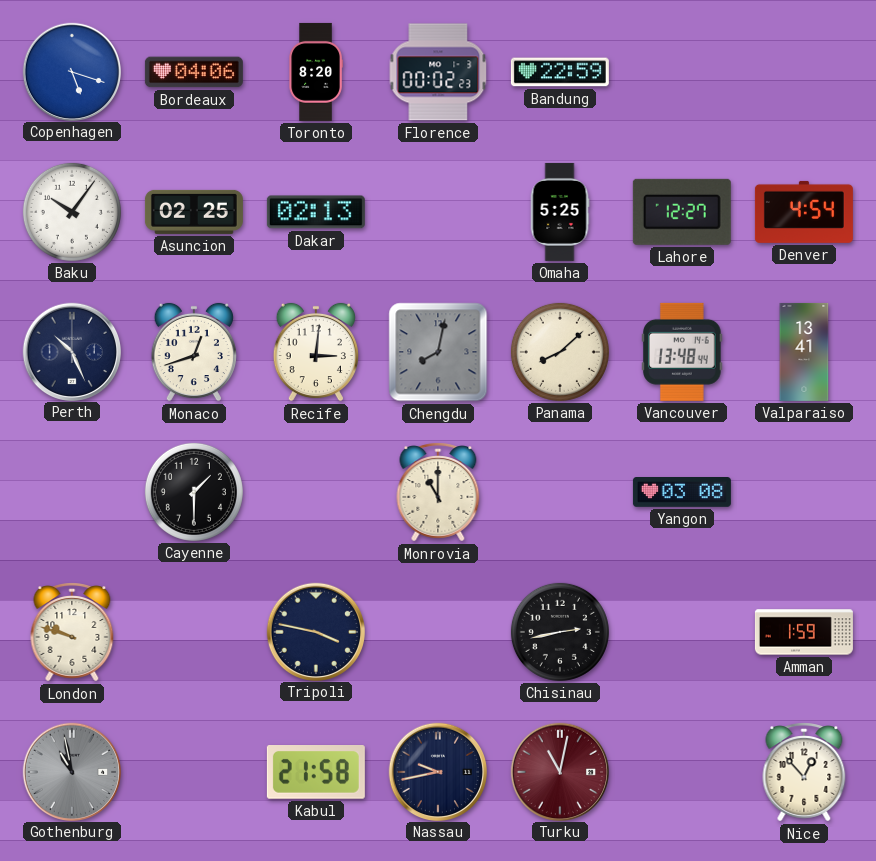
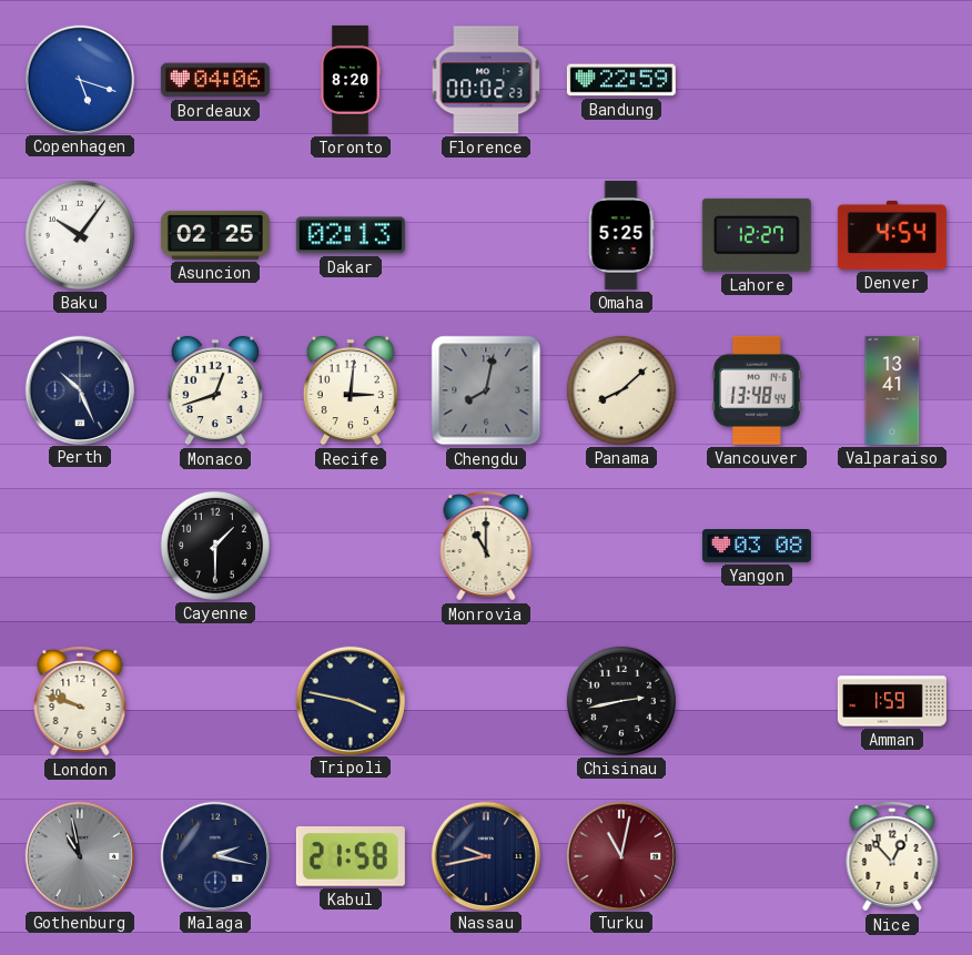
Malaga: none -> 2:17 (214, 855)
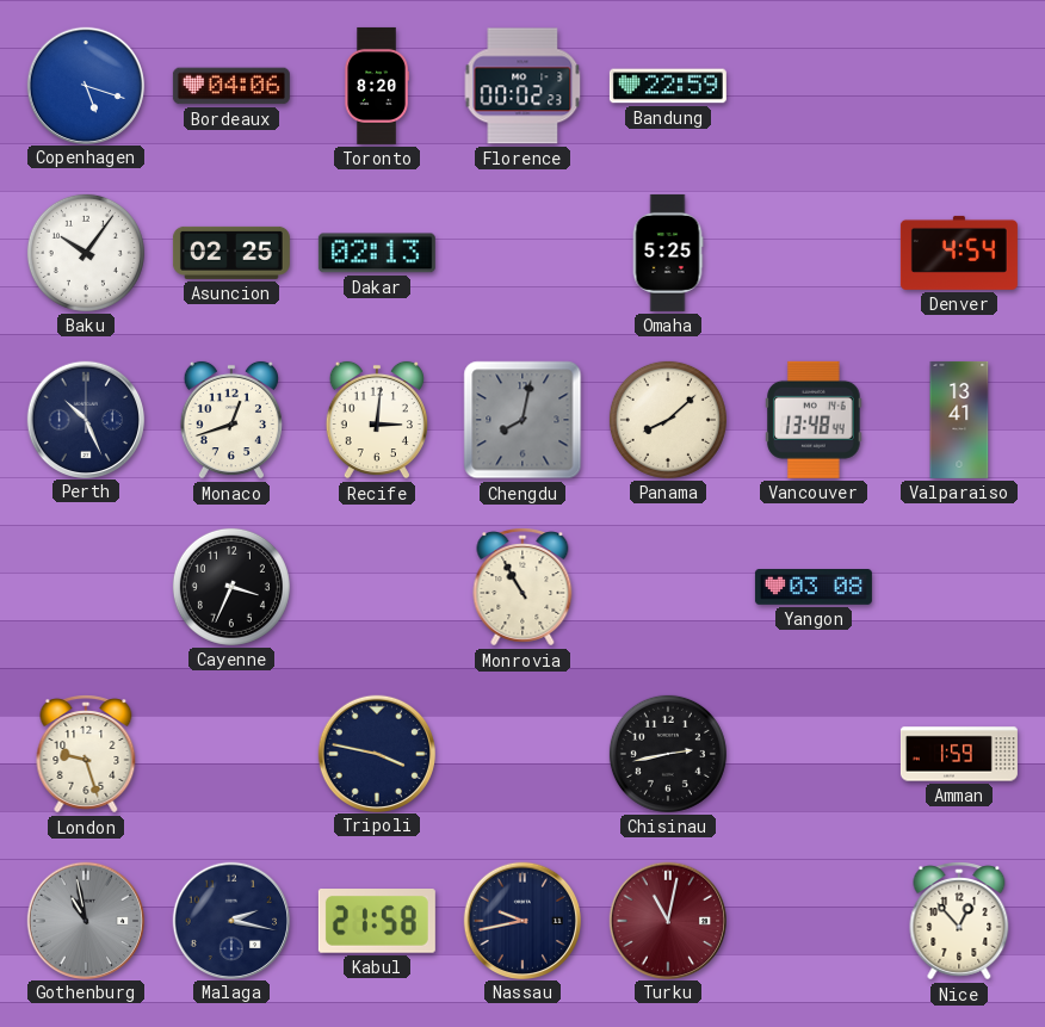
Lahore: 12:27 -> none (757, 235)
Cayenne: 1:30 -> 3:34 (231, 587)
Monrovia: 11:00 -> 10:55 (522, 587)
London: 9:48 -> 9:27 (86, 754)
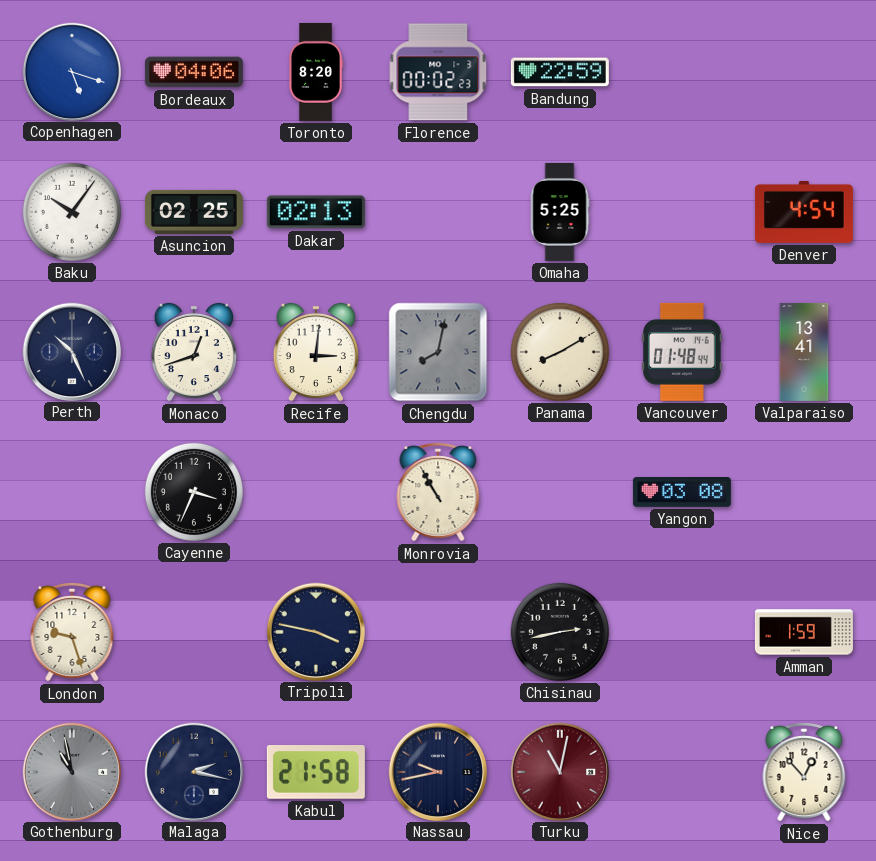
Panama: 8:08 -> 8:10 (560, 352)
Vancouver: 13:48 -> 01:48 (683, 352)
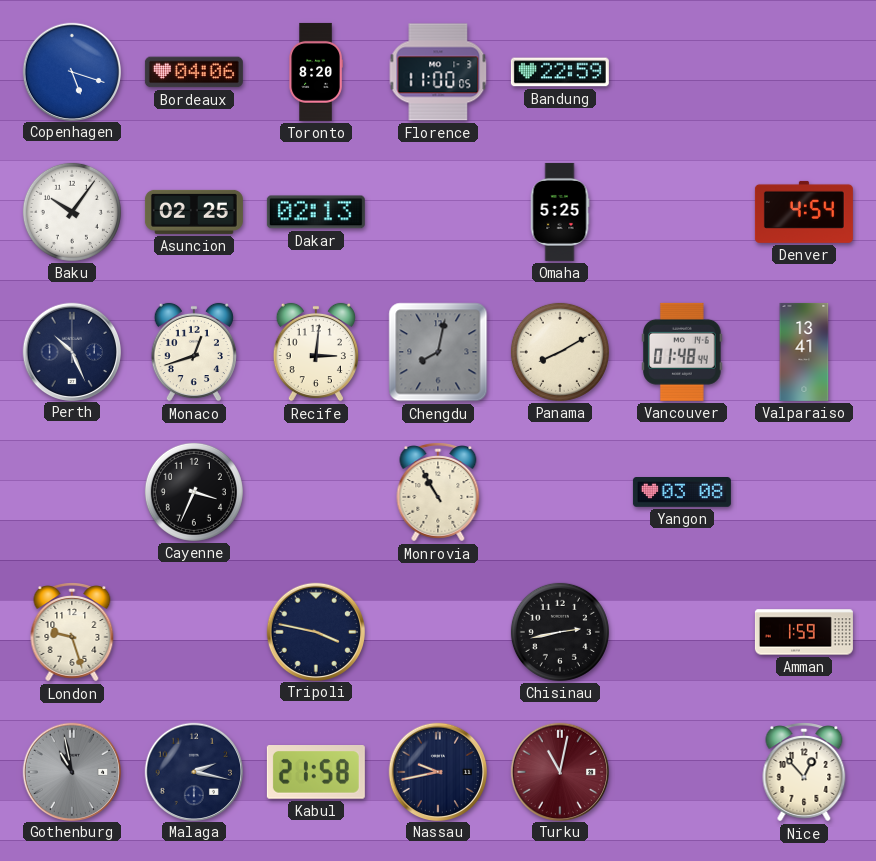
Florence: 00:02 -> 11:00 (438, 72)
